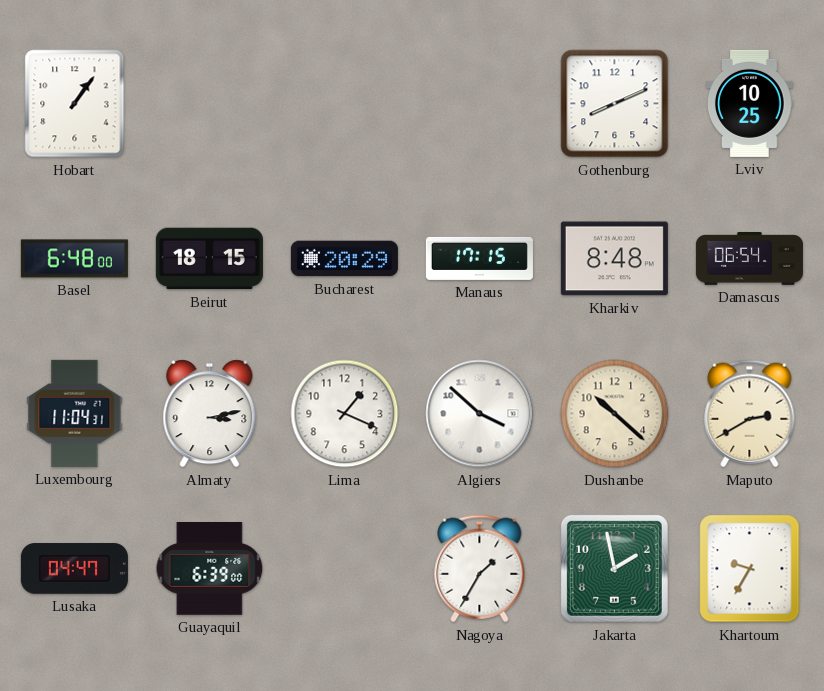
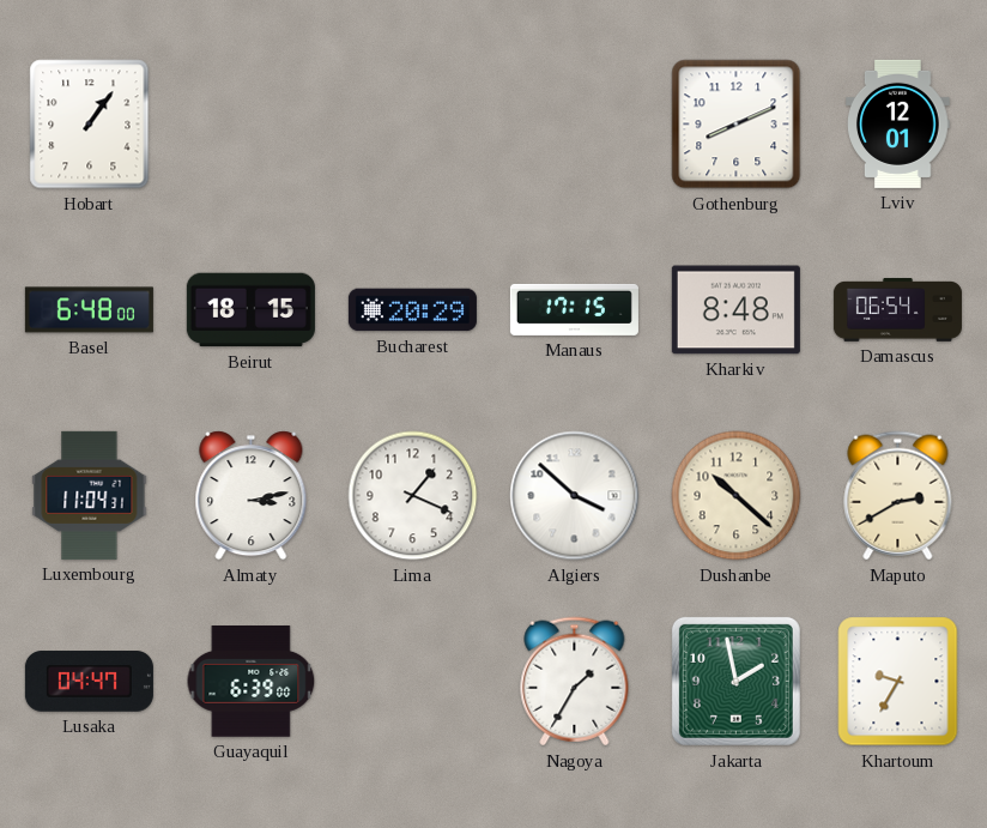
Lviv: 10:25 -> 12:01 (898, 123)
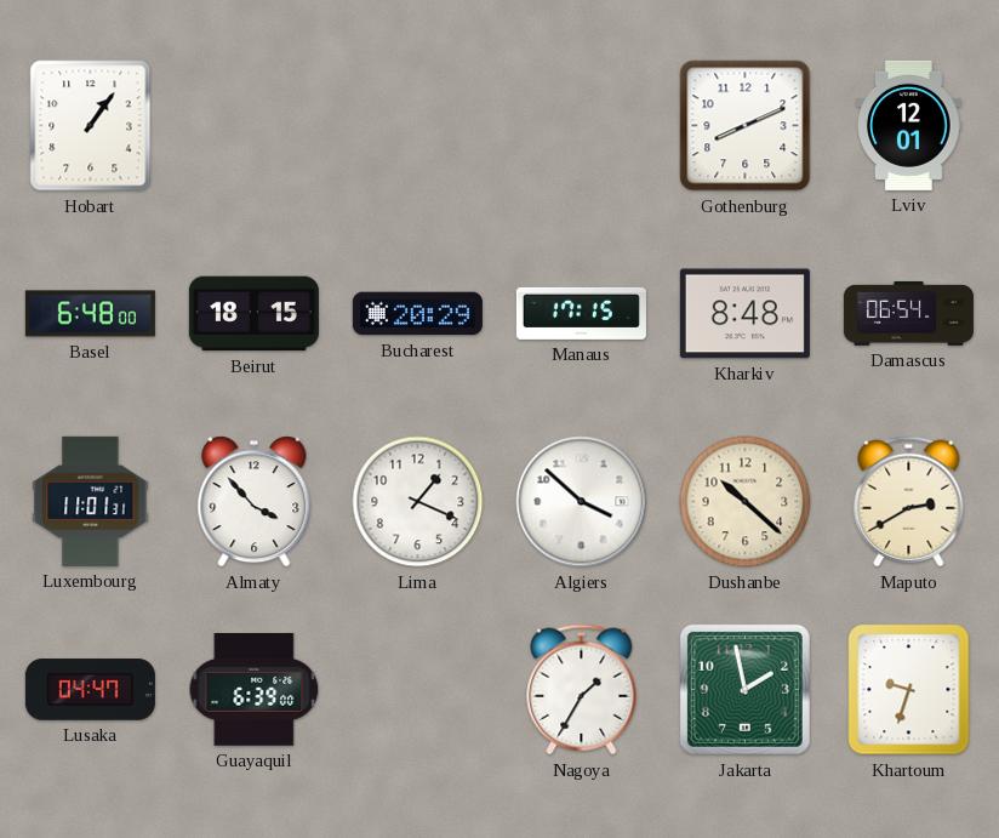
Luxembourg: 11:04 -> 11:01 (91, 501)
Almaty: 3:13 -> 3:53 (255, 502)
Khartoum: 9:35 -> 9:33 (909, 690)
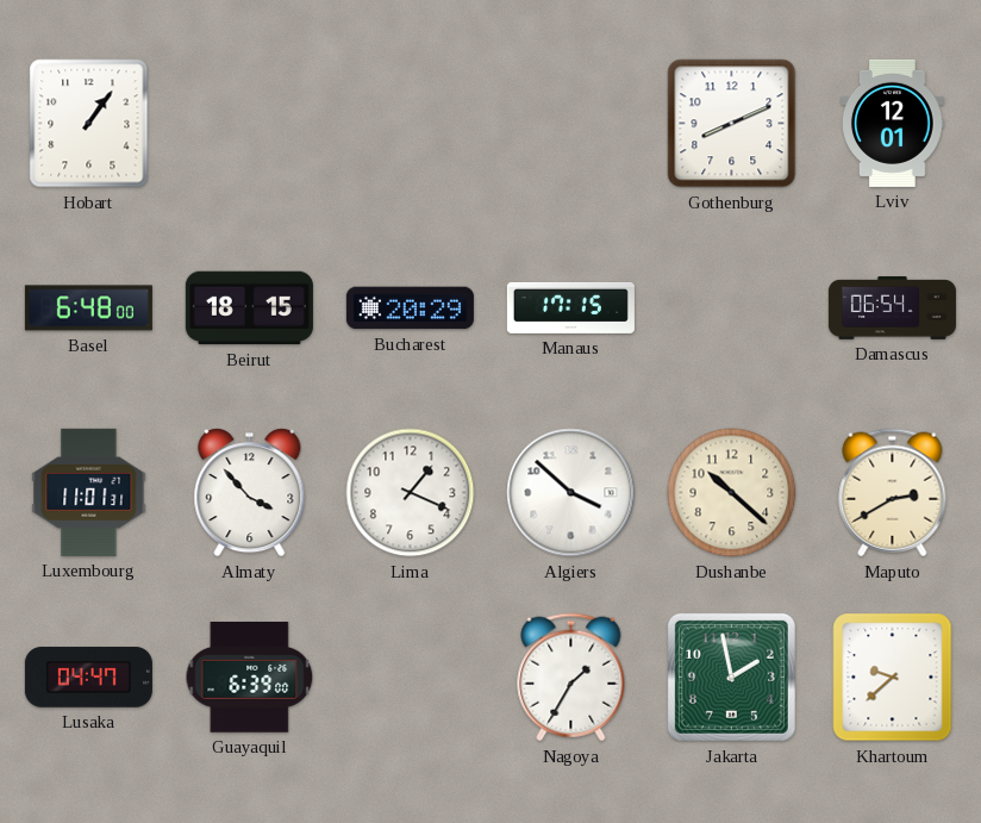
Kharkiv: 8:48 -> none (744, 314)
Khartoum: 9:33 -> 9:38 (893, 678)
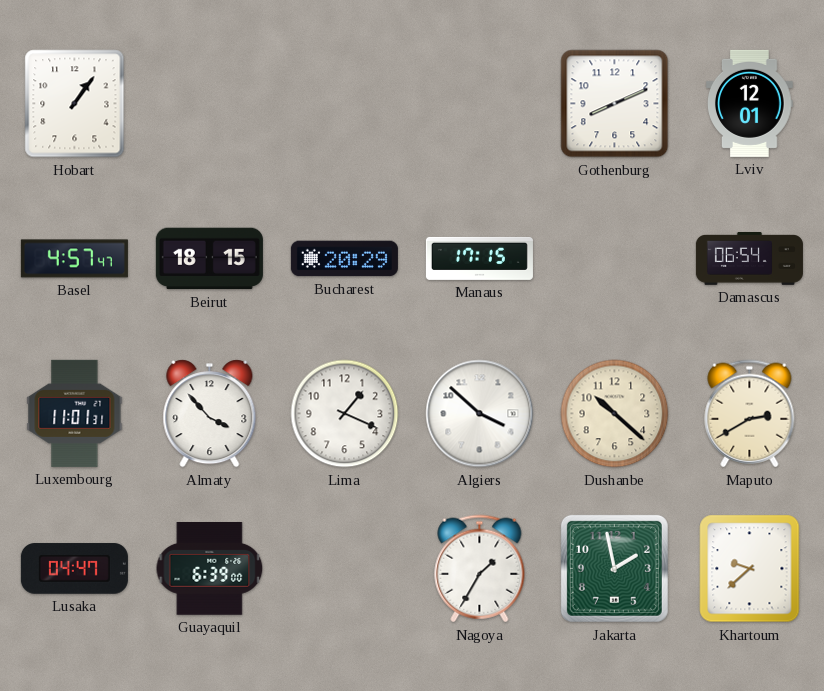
Basel: 6:48 -> 4:57 (74, 259)
